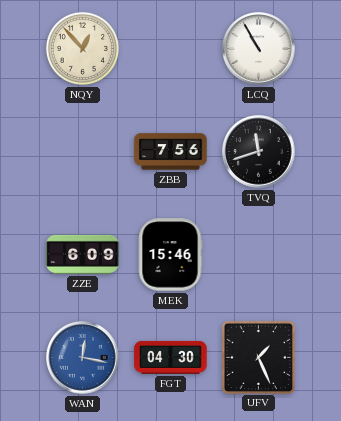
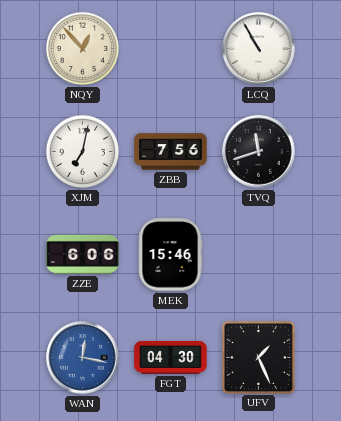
XJM: none -> 7:02 (82, 151)
ZZE: 6:09 -> 6:06 (83, 254)
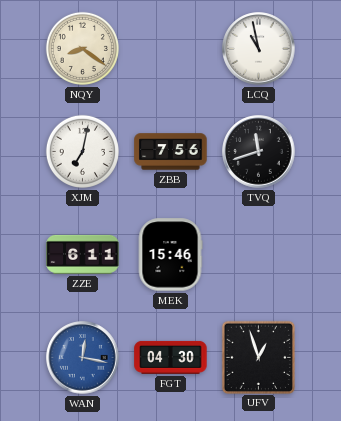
NQY: 12:53 -> 8:21 (82, 48)
LCQ: 10:55 -> 10:58 (259, 49)
ZZE: 6:06 -> 6:11 (83, 254)
UFV: 1:26 -> 12:57 (258, 357)
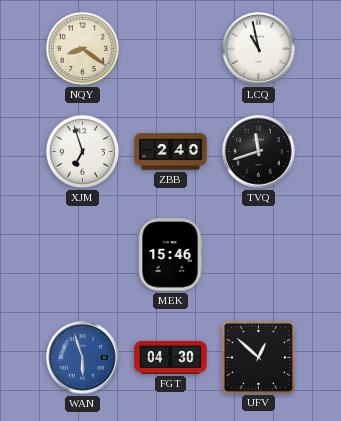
XJM: 7:02 -> 6:57 (82, 151)
ZBB: 7:56 -> 2:40 (171, 152)
ZZE: 6:11 -> none (83, 254)
WAN: 12:17 -> 5:57 (83, 358)
UFV: 12:57 -> 12:52 (258, 357)
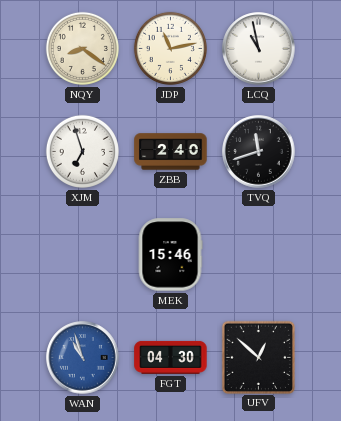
JDP: none -> 11:13 (170, 48)
WAN: 5:57 -> 10:57 (83, 358)
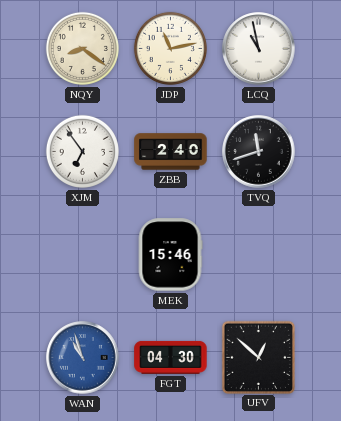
XJM: 6:57 -> 6:54 (82, 151)
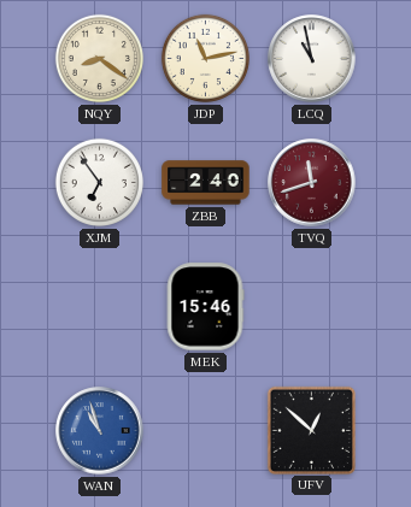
TVQ dial: black -> burgundy (312, 183)
FGT: 04:30 -> none (171, 357)
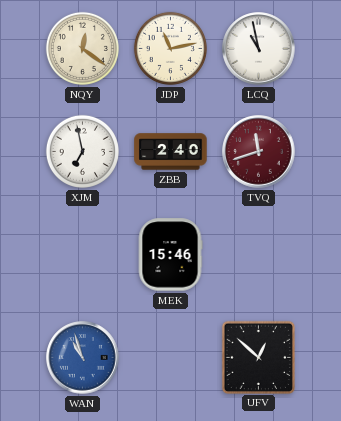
NQY: 8:21 -> 12:21 (82, 48)
XJM: 6:54 -> 6:58 (82, 151)
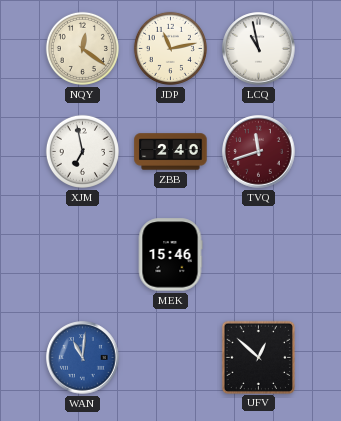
WAN: 10:57 -> 11:01 (83, 358)
